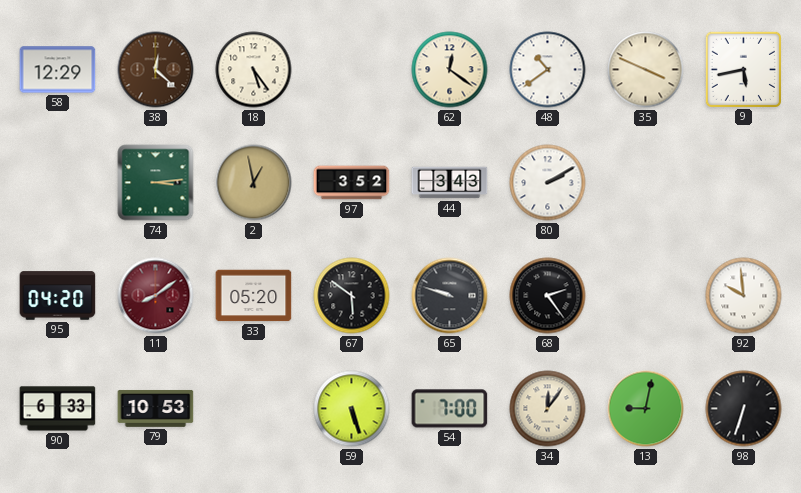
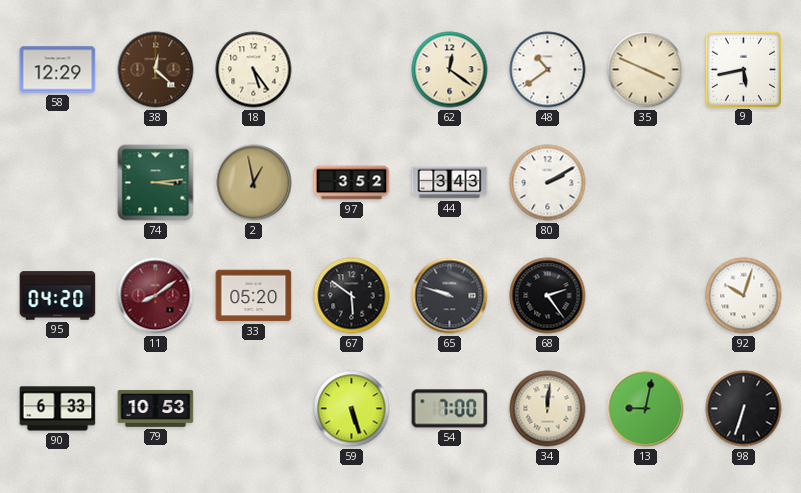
92: 9:59 -> 10:03 (744, 296)
34: 12:06 -> 12:01 (548, 409)
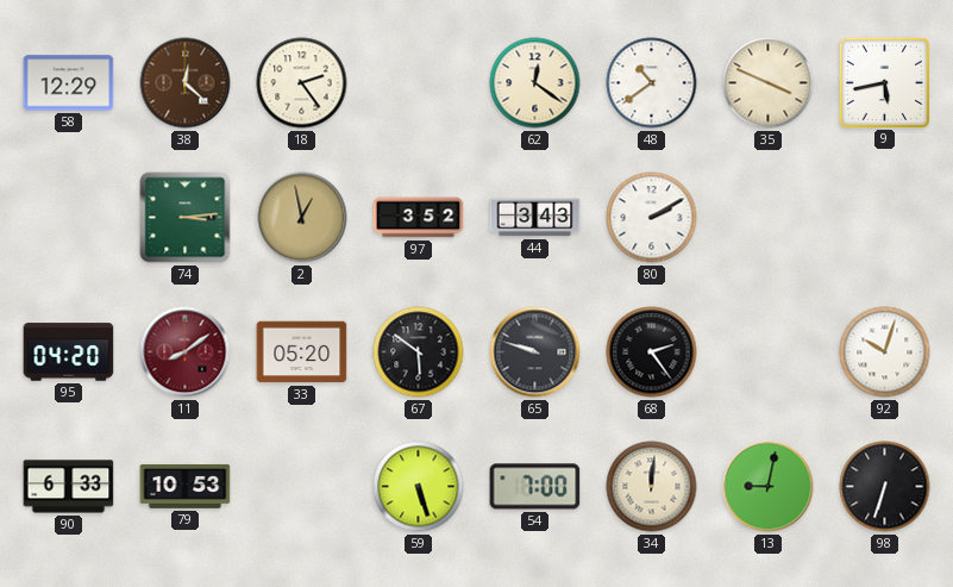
18: 5:24 -> 2:24 (302, 83)
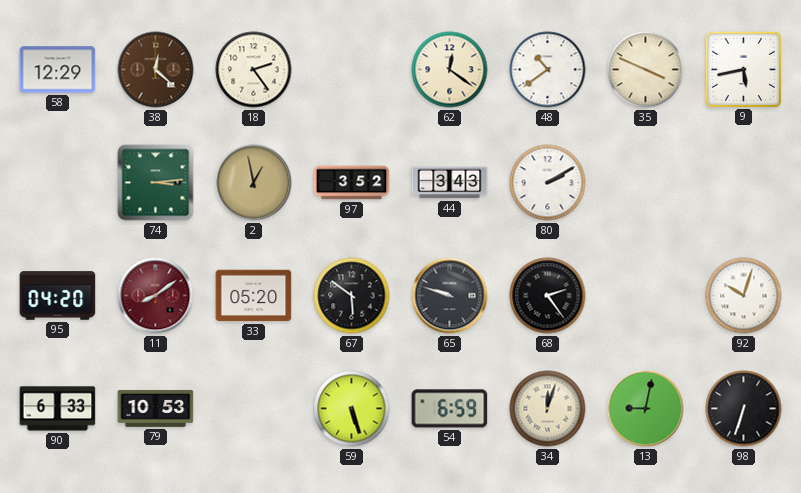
54: 7:00 -> 6:59 (450, 409)
34: 12:01 -> 12:03 (548, 409)
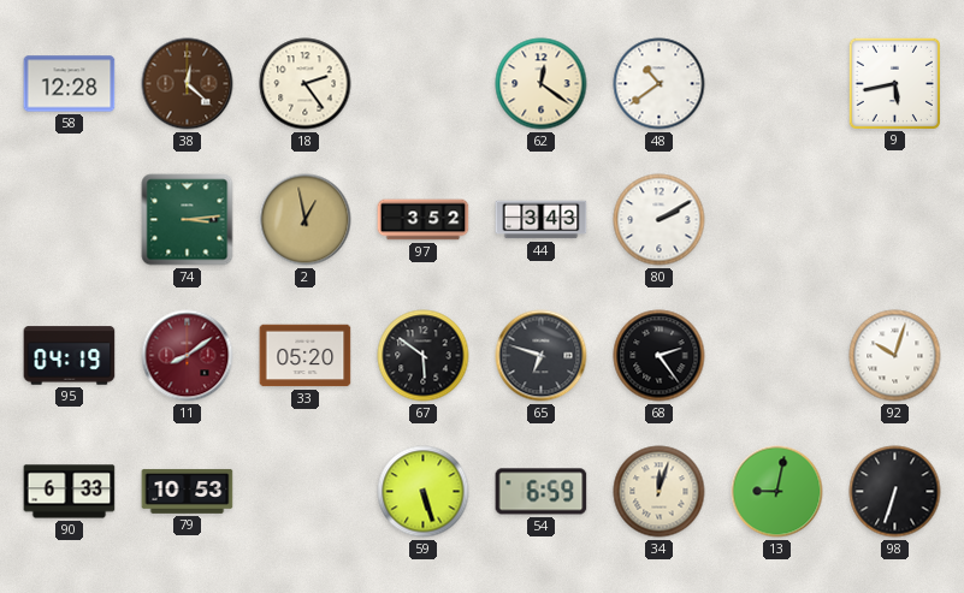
58: 12:29 -> 12:28 (70, 84)
35: 3:49 -> none (646, 70)
95: 04:20 -> 04:19 (70, 356)
65: 9:48 -> 6:48 (542, 356)
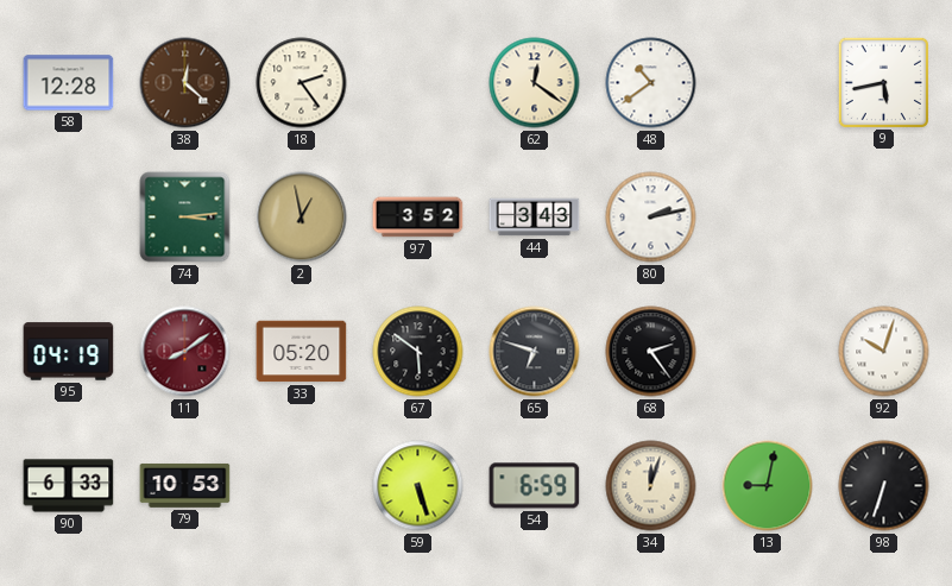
80: 2:10 -> 2:13 (651, 218)
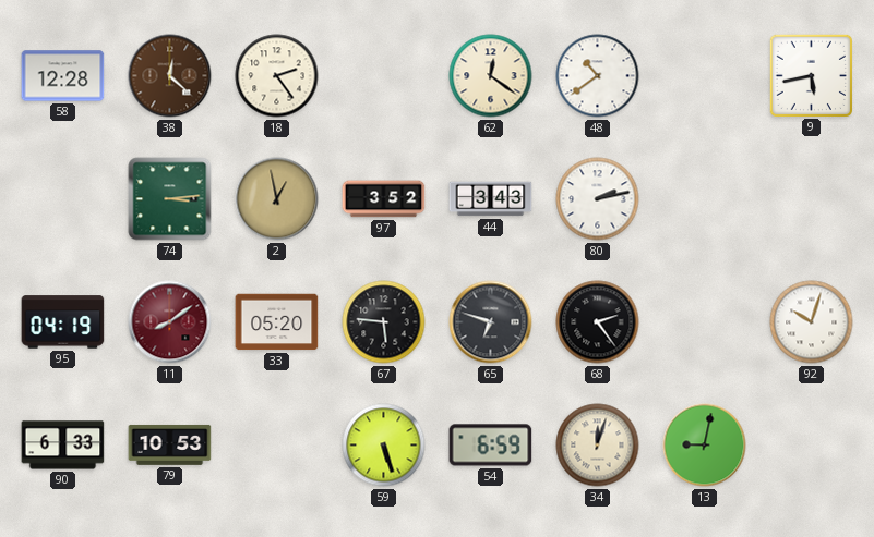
67: 5:51 -> 5:46 (384, 322)
98: 6:33 -> none (884, 486)
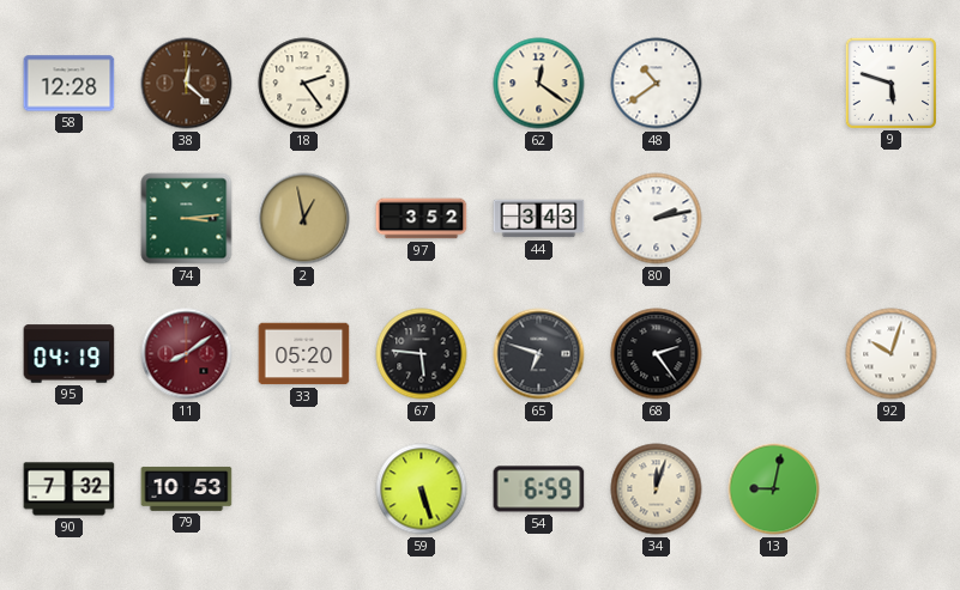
9: 5:43 -> 5:48 (890, 83)
90: 6:33 -> 7:32 (70, 489)
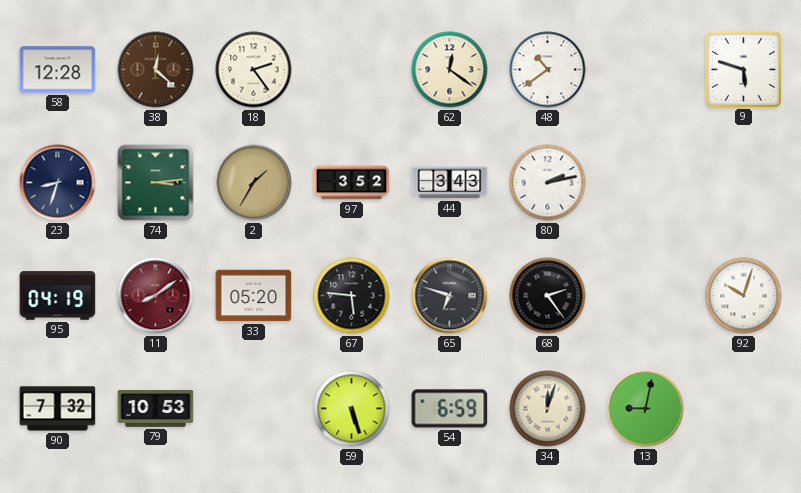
23: none -> 8:33 (58, 183)
2: 12:58 -> 1:35 (254, 183)
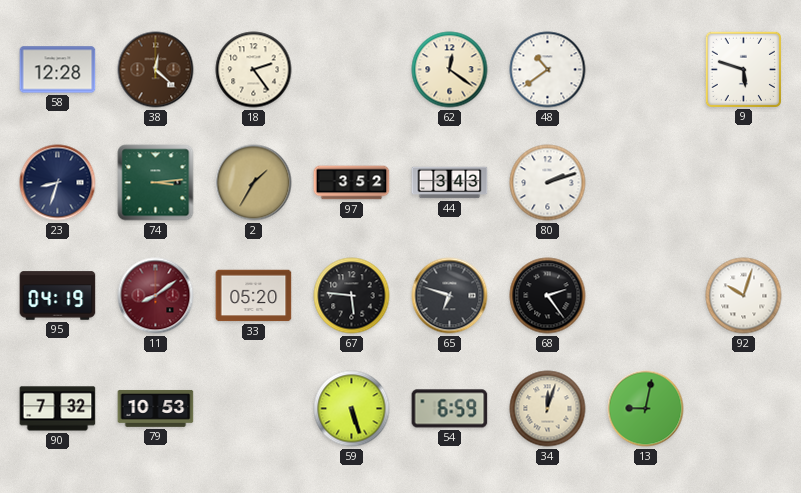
80: 2:13 -> 2:12 (548, 183)
